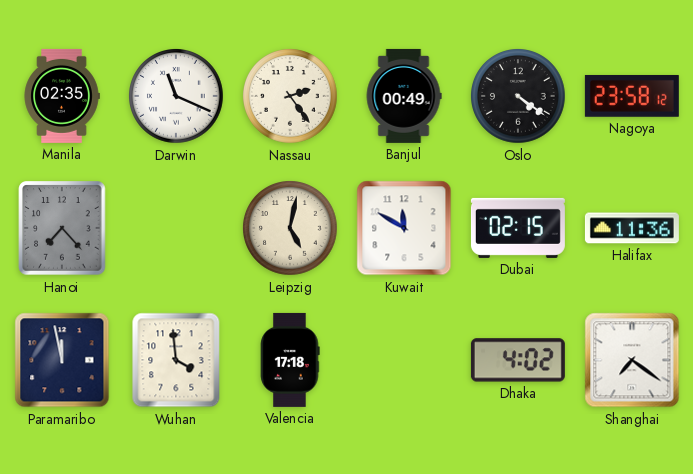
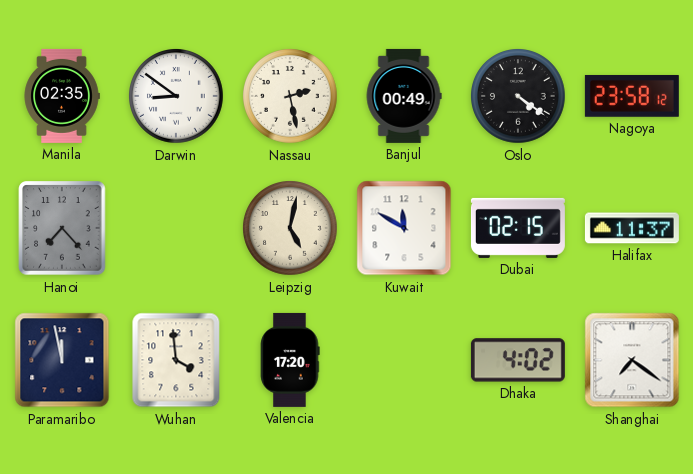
Darwin: 11:19 -> 8:51 (177, 97)
Nassau: 2:24 -> 2:28 (291, 97)
Halifax: 11:36 -> 11:37 (632, 228)
Valencia: 17:18 -> 17:20 (290, 360)
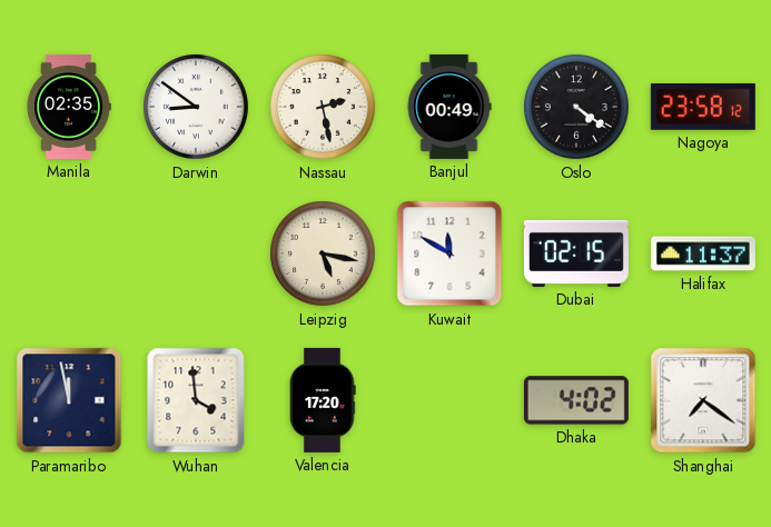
Hanoi: 7:23 -> none (62, 228)
Leipzig: 5:02 -> 5:17 (324, 255)
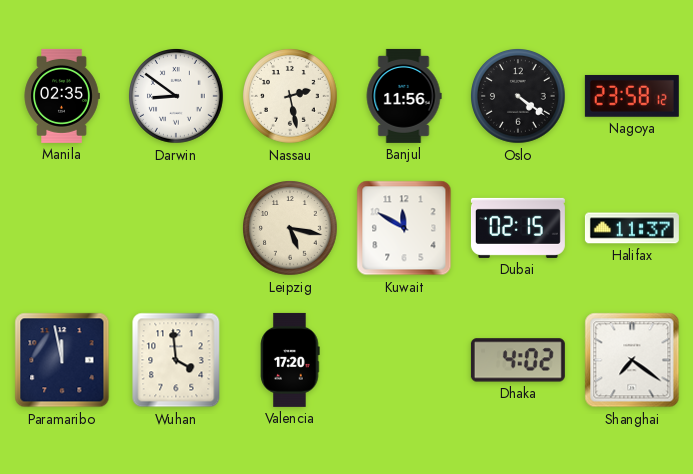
Banjul: 00:49 -> 11:56 (404, 96)
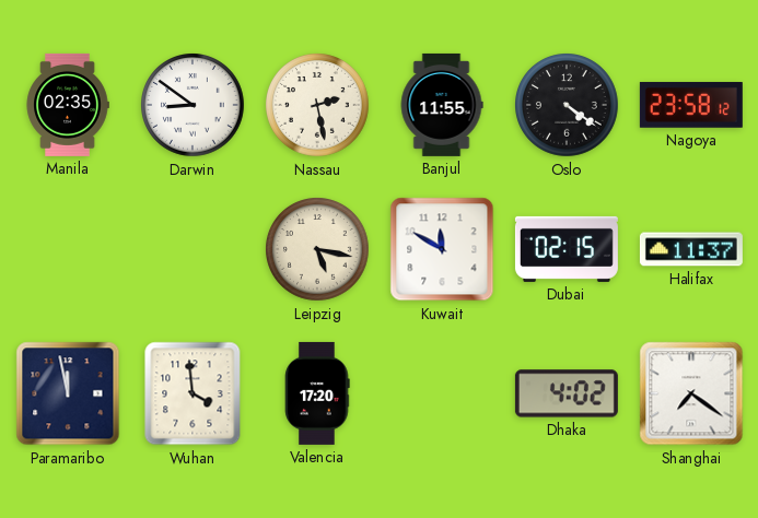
Banjul: 11:56 -> 11:55 (442, 105)
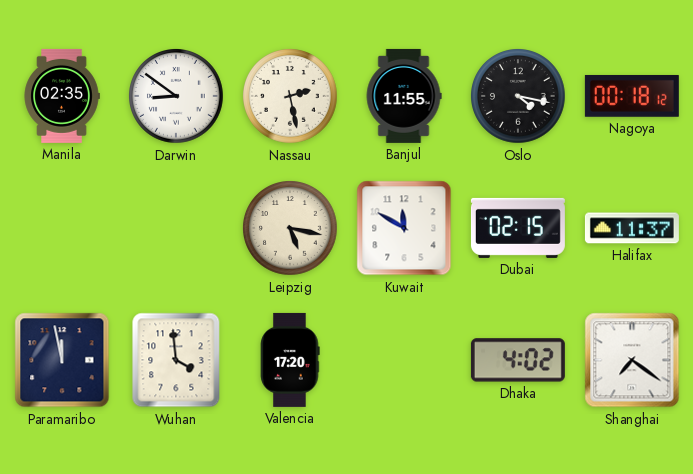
Oslo: 4:21 -> 4:17 (519, 97)
Nagoya: 23:58 -> 00:18 (632, 96)
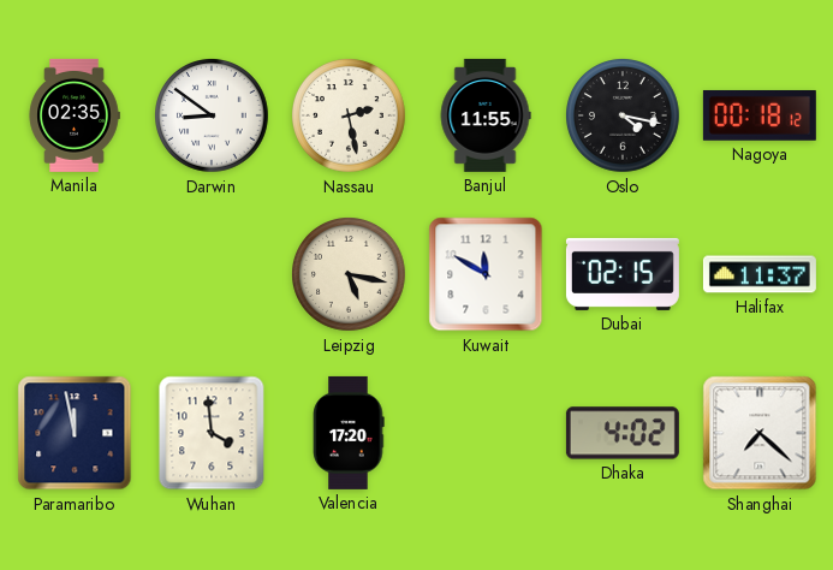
Shanghai: 7:21 -> 7:22 (760, 433)
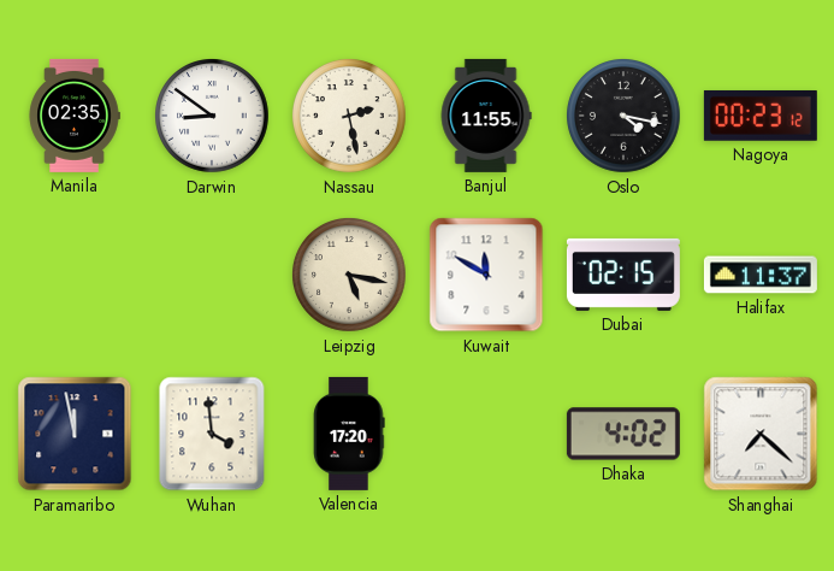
Nagoya: 00:18 -> 00:23 (761, 116)
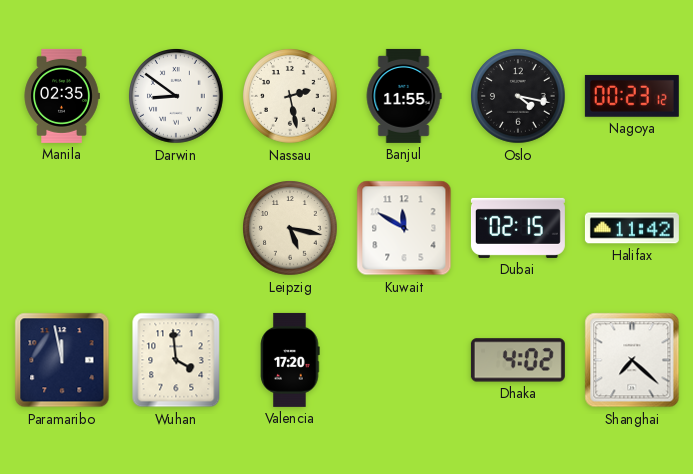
Halifax: 11:37 -> 11:42 (632, 228)
